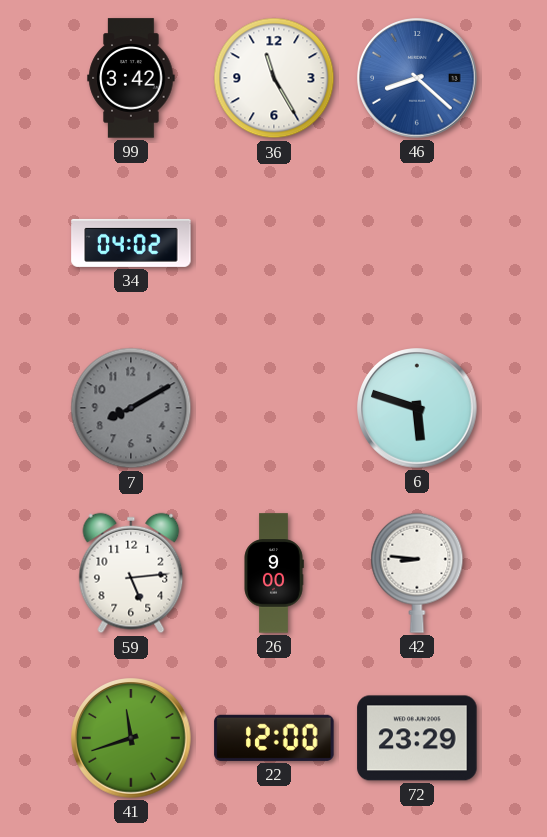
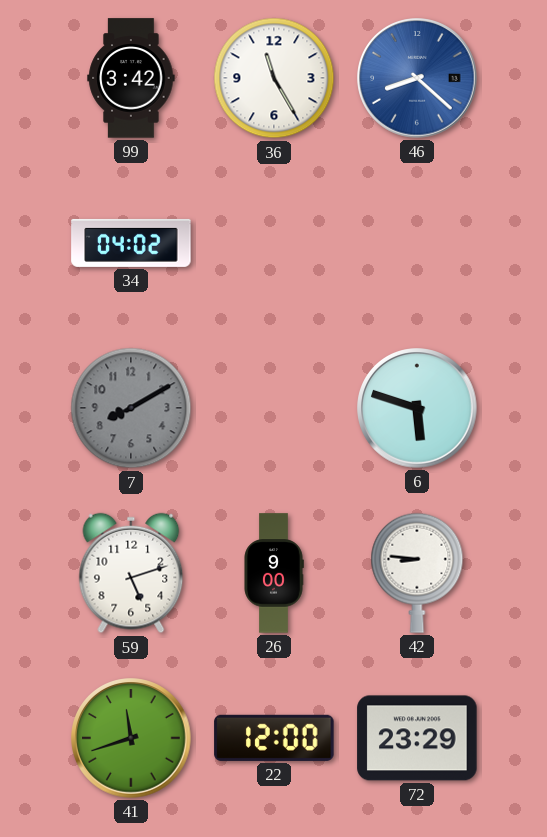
59: 5:14 -> 5:12 (131, 573)
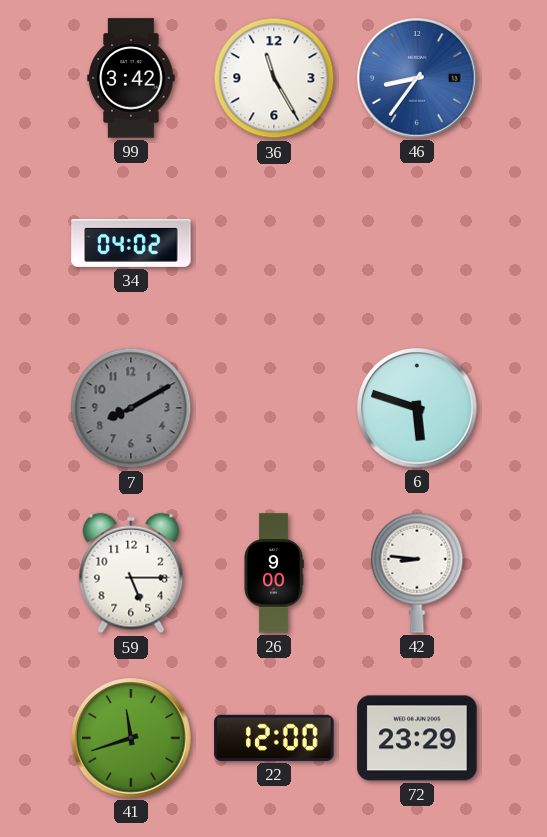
46: 8:22 -> 8:36 (417, 78)
59: 5:12 -> 5:15 (131, 573)
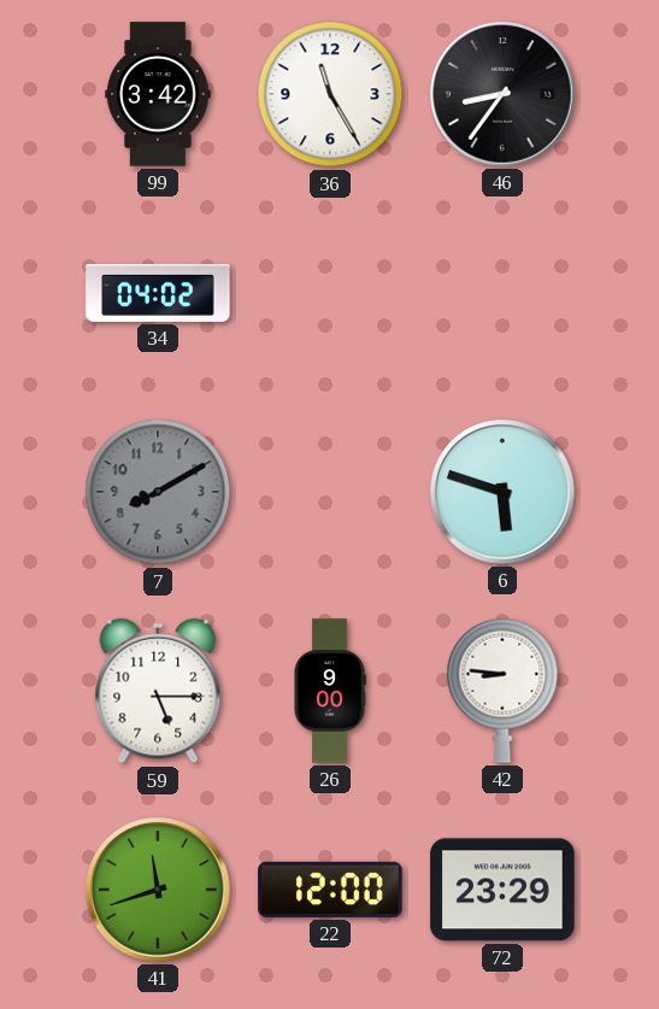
46 dial: blue -> black (502, 94)
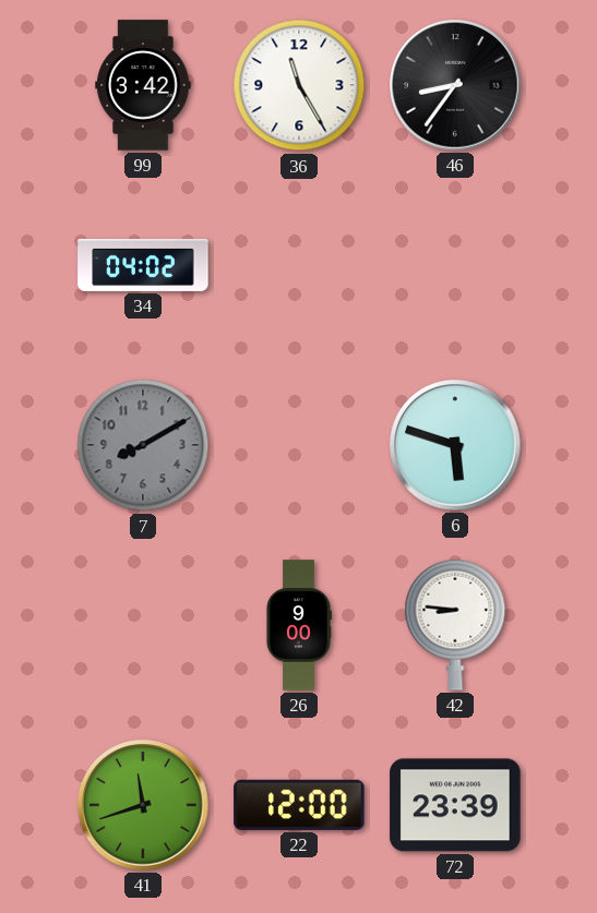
59: 5:15 -> none (158, 691)
72: 23:29 -> 23:39 (455, 805)
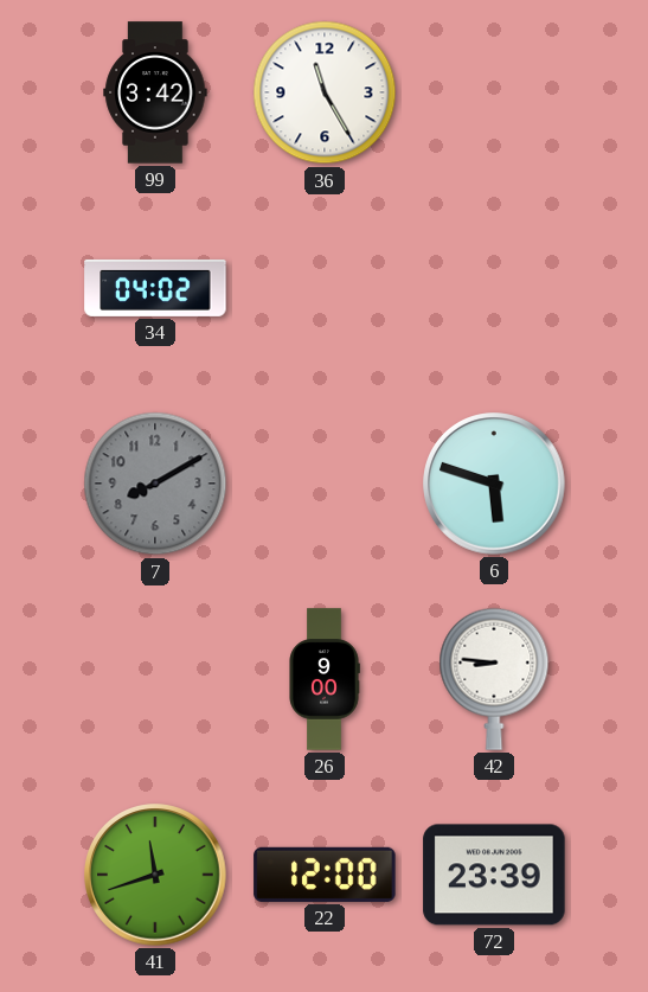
46: 8:36 -> none (455, 85)
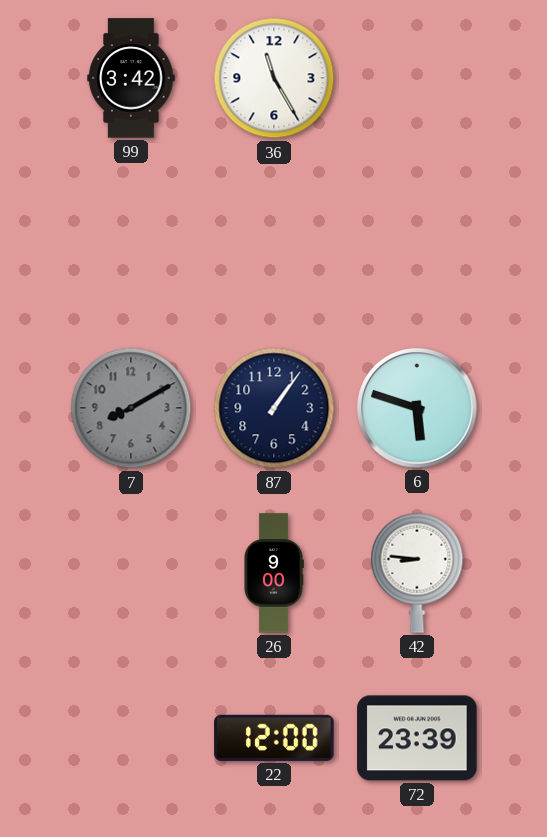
34: 04:02 -> none (155, 288)
87: none -> 1:06 (274, 408)
41: 11:42 -> none (155, 875)
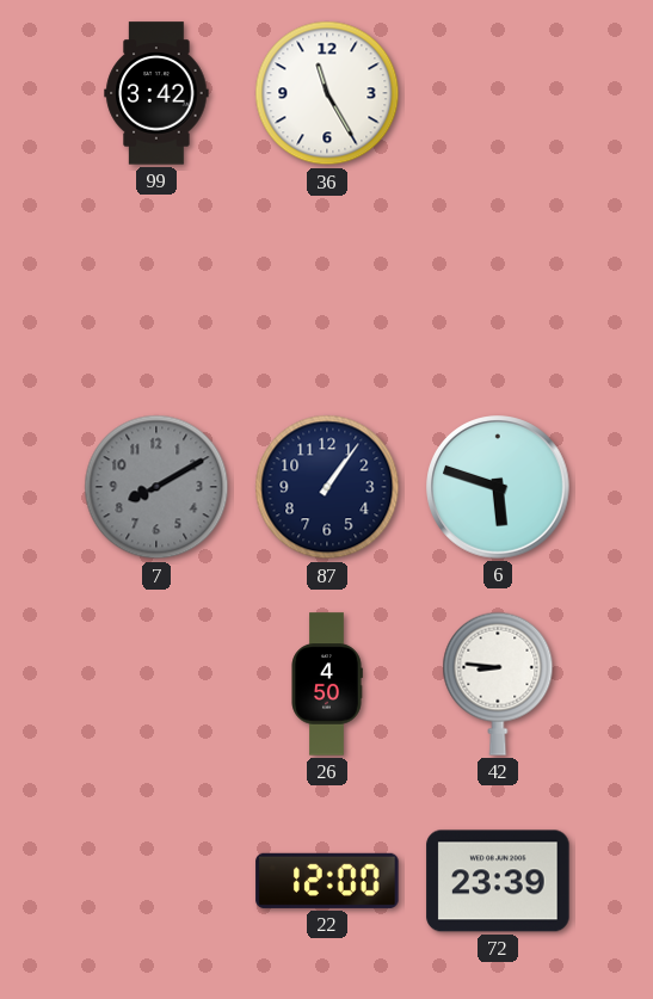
26: 9:00 -> 4:50 (327, 684)
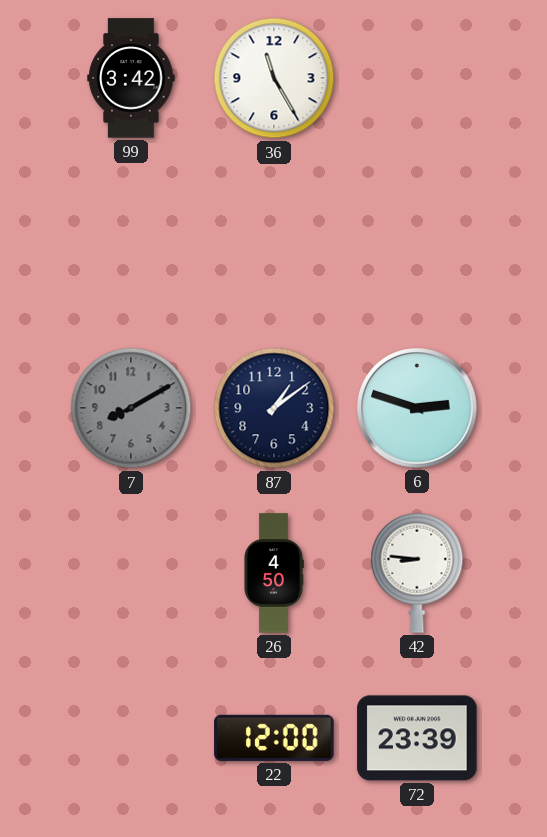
87: 1:06 -> 1:09 (274, 408)
6: 5:48 -> 2:48 (417, 408)
